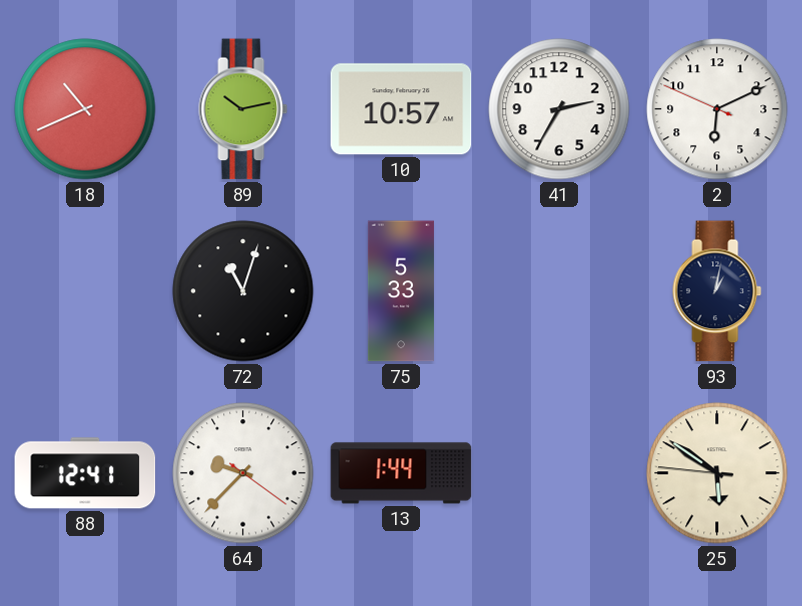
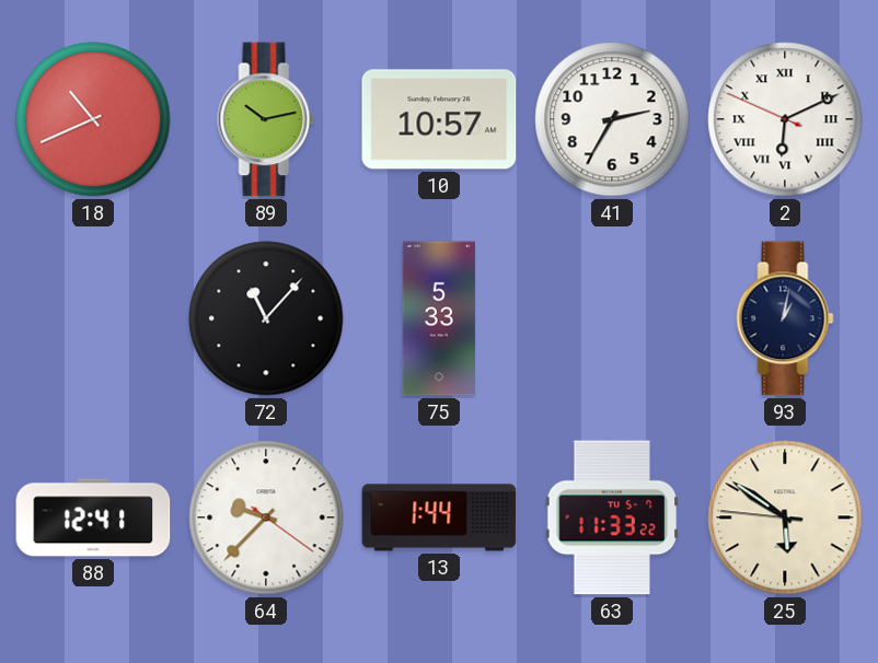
2 numerals: Arabic -> Roman (785, 119)
72: 11:03 -> 11:07 (266, 318)
63: none -> 11:33 (612, 517)
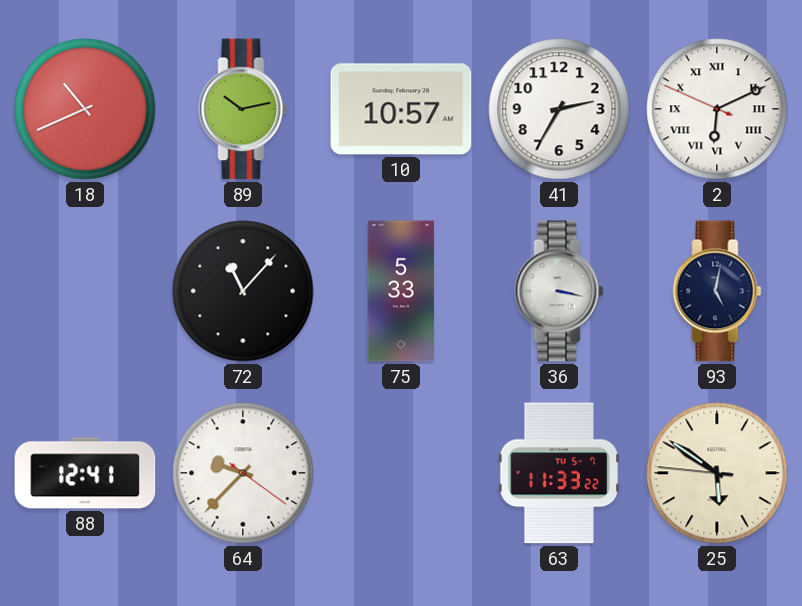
36: none -> 3:17 (559, 291)
93: 1:02 -> 5:02 (717, 291)
13: 1:44 -> none (439, 517)
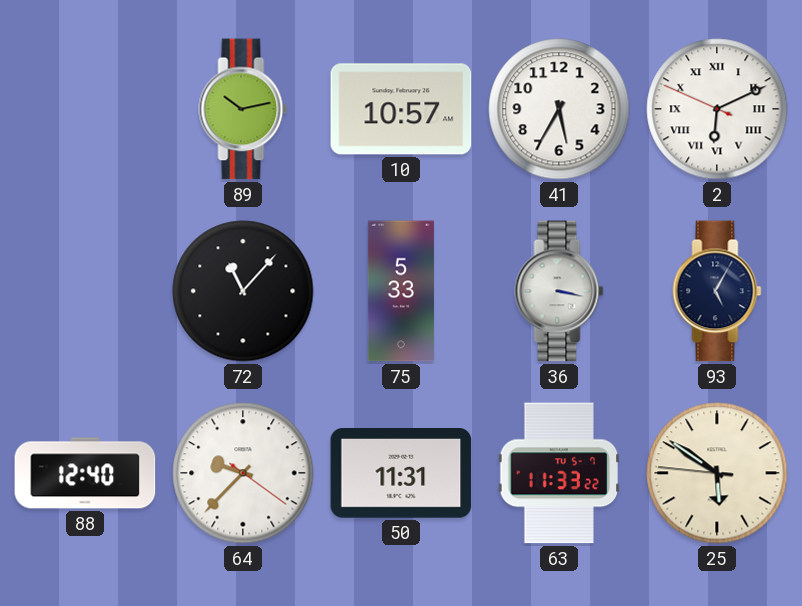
18: 10:41 -> none (85, 109)
41: 2:35 -> 5:35 (559, 109)
93: 5:02 -> 5:05 (717, 291)
88: 12:41 -> 12:40 (85, 473)
50: none -> 11:31 (401, 474)
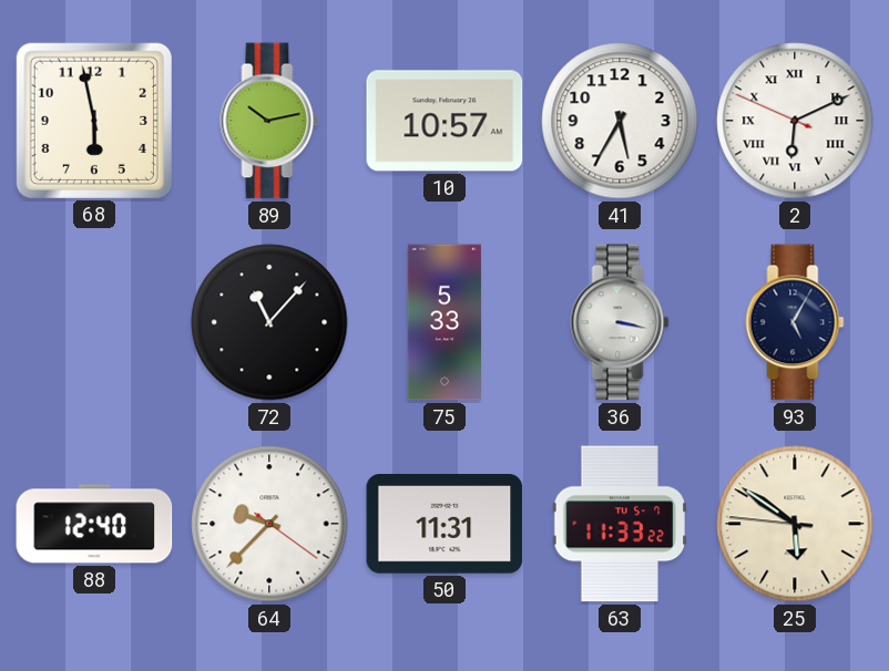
68: none -> 5:58 (93, 120)
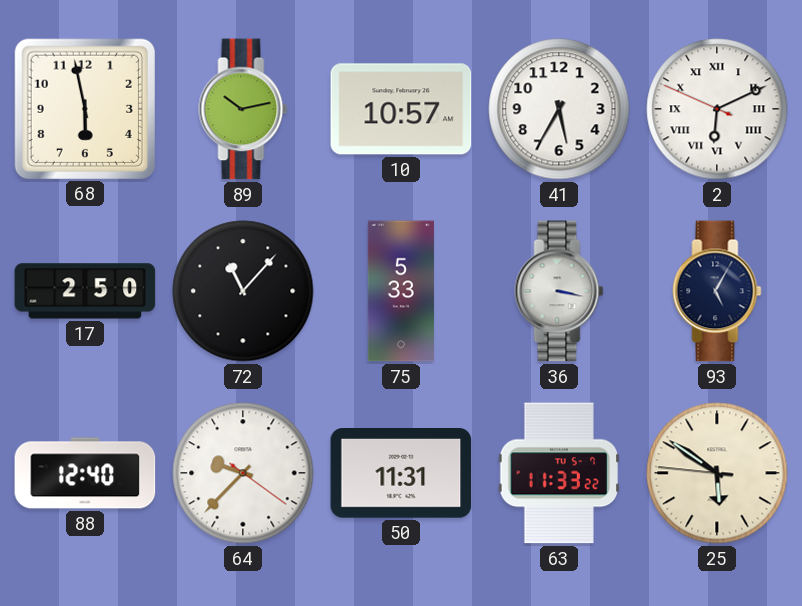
17: none -> 2:50 (85, 291)
